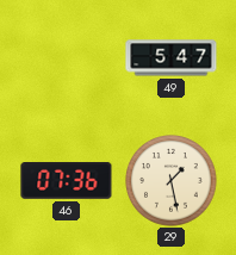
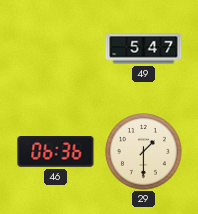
46: 07:36 -> 06:36 (56, 152)
29: 1:28 -> 1:30 (144, 152)
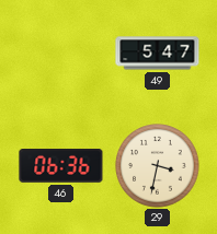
29: 1:30 -> 3:32 (158, 166)
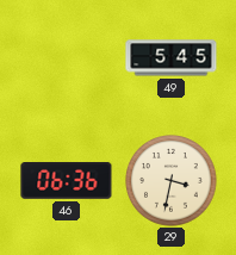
49: 5:47 -> 5:45 (172, 58)
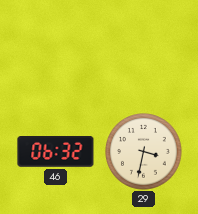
49: 5:45 -> none (172, 58)
46: 06:36 -> 06:32 (56, 152)
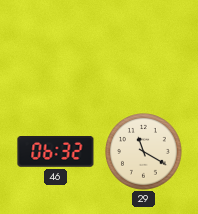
29: 3:32 -> 11:20 (144, 152)
